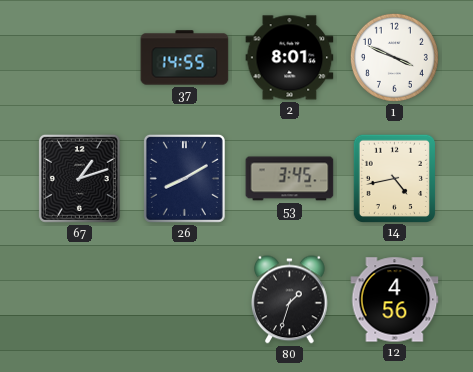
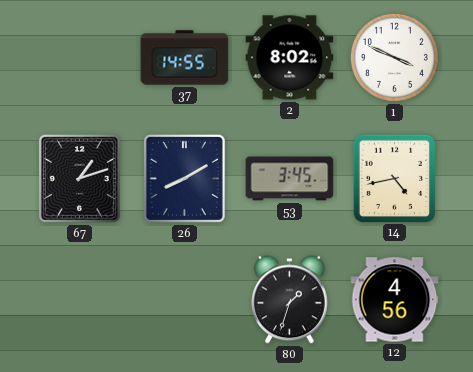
2: 8:01 -> 8:02 (290, 58)
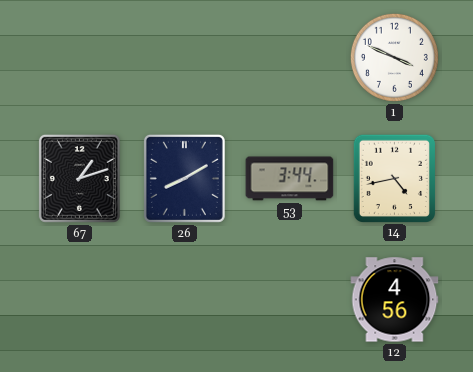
37: 14:55 -> none (185, 58)
2: 8:02 -> none (290, 58)
53: 3:45 -> 3:44 (290, 179)
80: 1:33 -> none (290, 300)
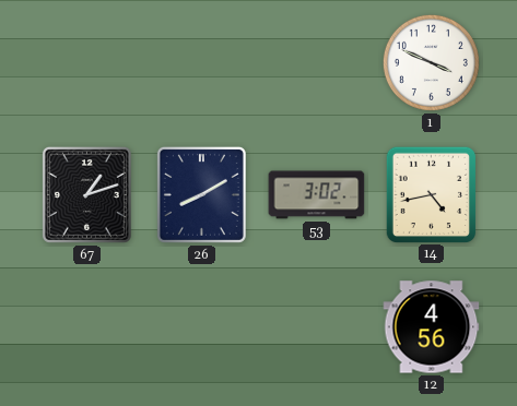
53: 3:44 -> 3:02 (317, 195)
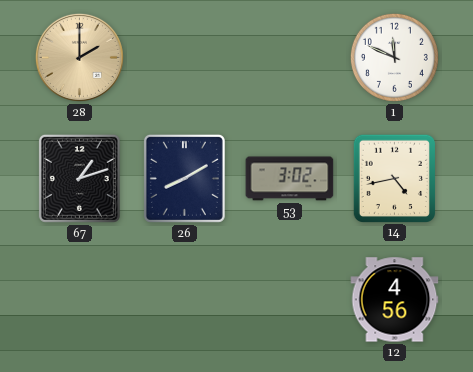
28: none -> 2:00 (79, 57)
1: 3:49 -> 11:49 (394, 57)
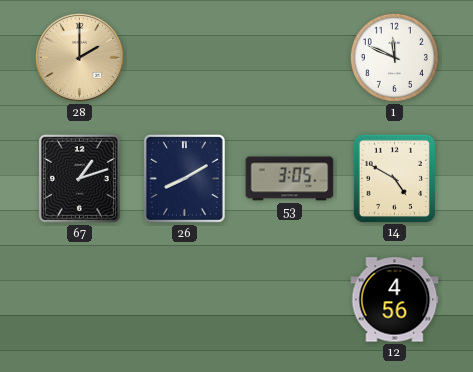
53: 3:02 -> 3:05 (290, 179)
14: 4:43 -> 4:50 (394, 178)
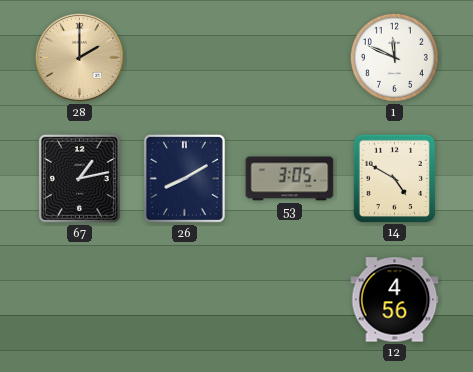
67: 1:12 -> 1:13 (79, 178)
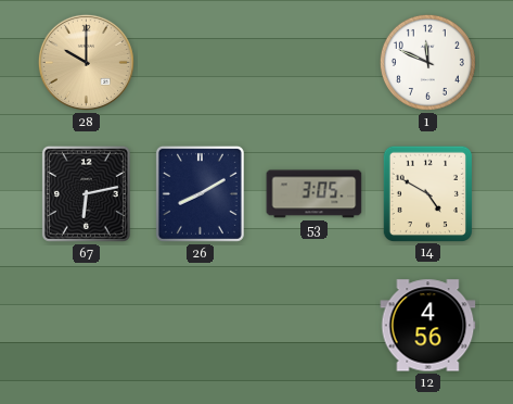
28: 2:00 -> 10:00 (86, 62)
67: 1:13 -> 6:13 (86, 193)
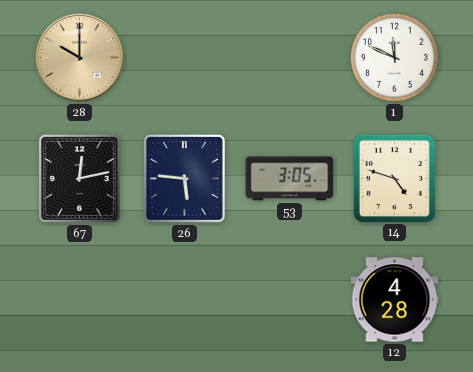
67: 6:13 -> 12:13 (79, 178)
26: 8:10 -> 5:46 (184, 178)
14: 4:50 -> 4:48 (394, 178)
12: 4:56 -> 4:28 (395, 300)
